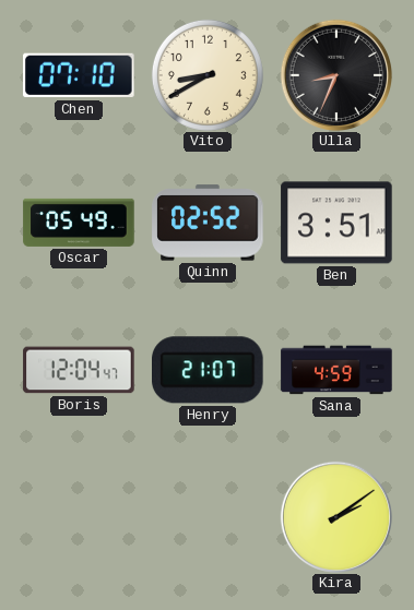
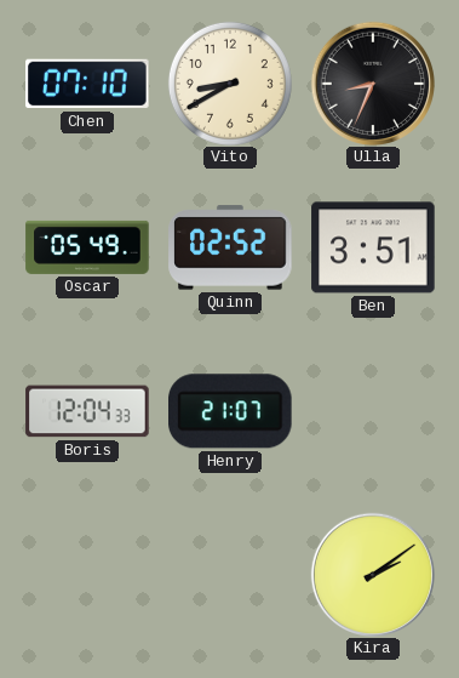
Boris: 12:04:47 -> 12:04:33 (87, 411)
Sana: 4:59 -> none (336, 370)
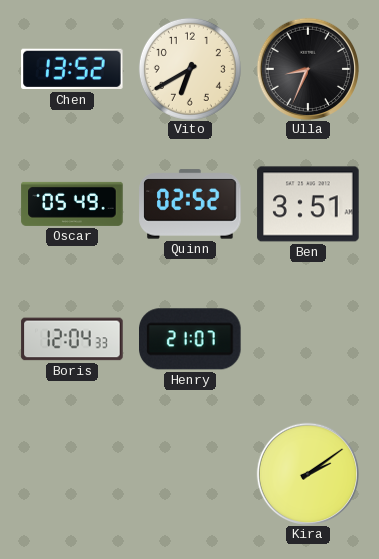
Chen: 07:10 -> 13:52 (72, 69)
Vito: 8:40 -> 6:40 (190, 69)
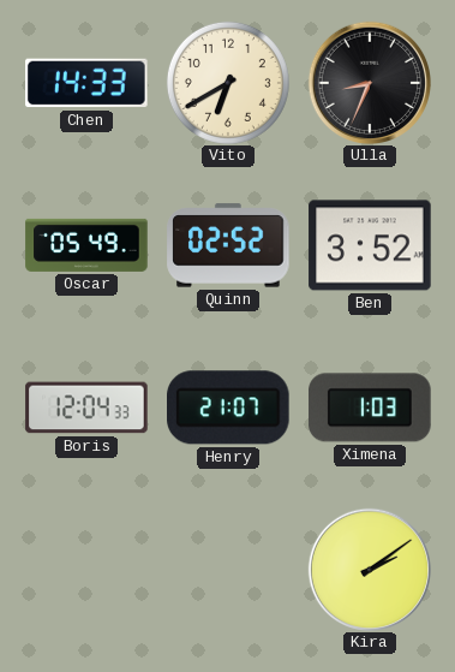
Chen: 13:52 -> 14:33 (86, 83)
Ben: 3:51 -> 3:52 (370, 245)
Ximena: none -> 1:03 (370, 408)
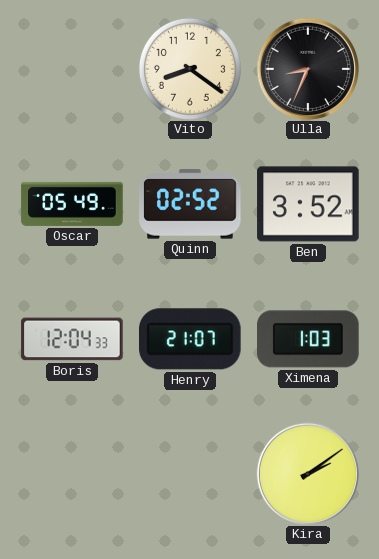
Chen: 14:33 -> none (86, 83)
Vito: 6:40 -> 8:21 (190, 69)
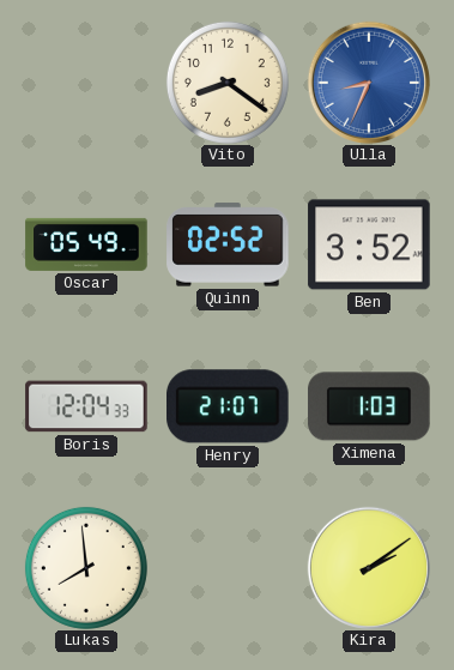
Ulla dial: black -> blue (368, 82)
Lukas: none -> 7:59 (86, 568)
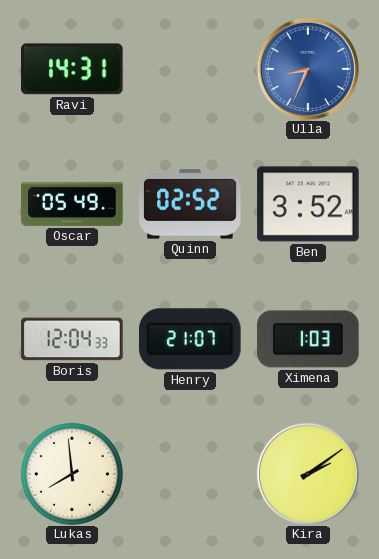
Ravi: none -> 14:31 (73, 69)
Vito: 8:21 -> none (228, 83)
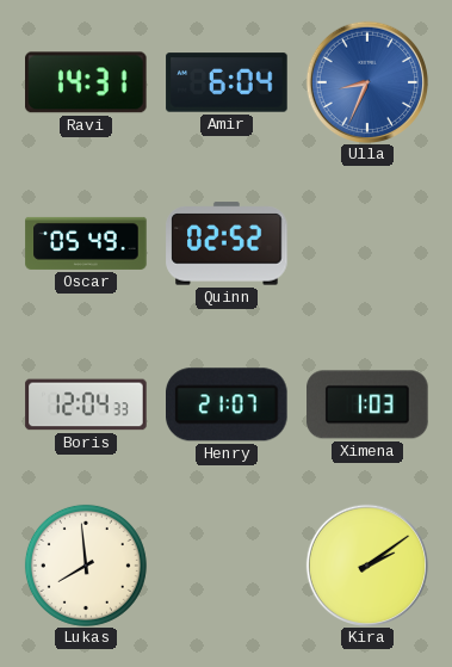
Amir: none -> 6:04 (227, 82)
Ben: 3:52 -> none (308, 204)
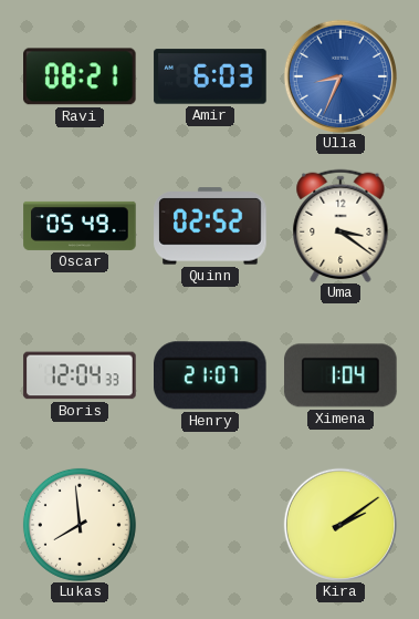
Ravi: 14:31 -> 08:21 (81, 76)
Amir: 6:04 -> 6:03 (210, 76)
Uma: none -> 3:21 (341, 226)
Ximena: 1:03 -> 1:04 (341, 375)
